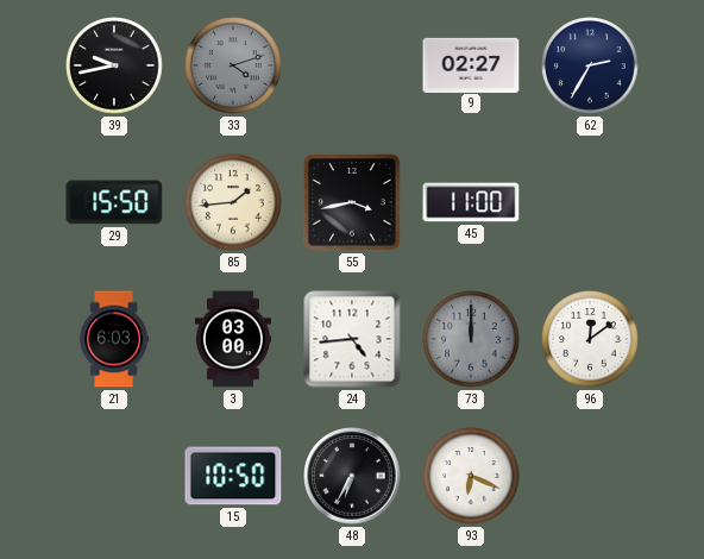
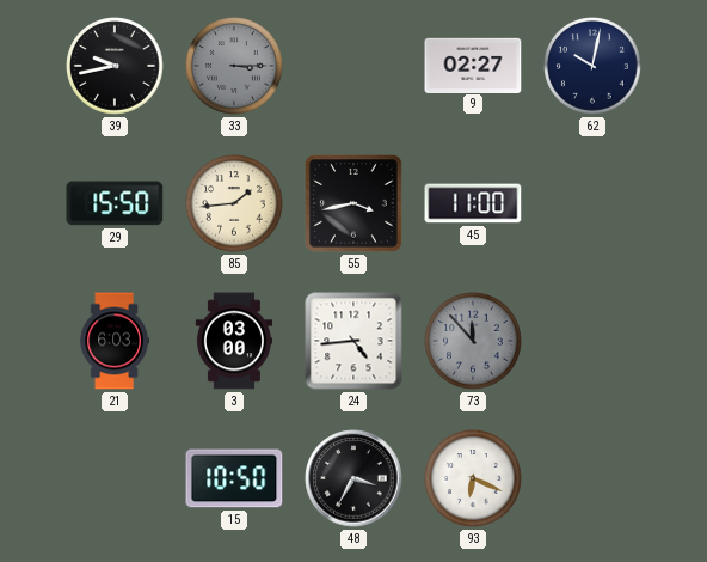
33: 4:12 -> 3:15 (234, 66)
62: 2:35 -> 10:02 (592, 66)
73: 12:00 -> 11:53 (473, 341)
96: 12:09 -> none (590, 339)
48: 6:35 -> 3:35 (353, 478)
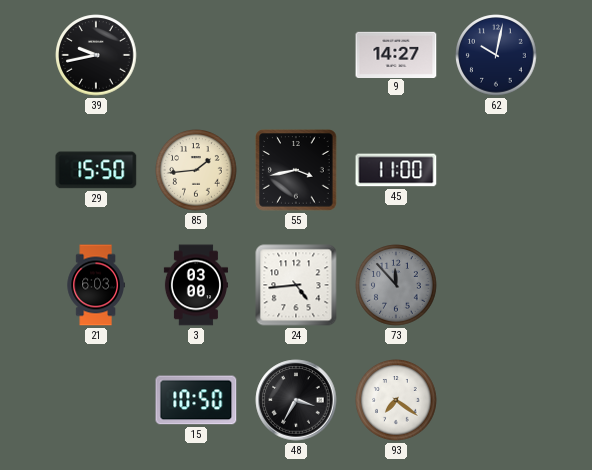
33: 3:15 -> none (234, 66)
9: 02:27 -> 14:27 (396, 54)
93: 6:19 -> 7:21 (396, 400)
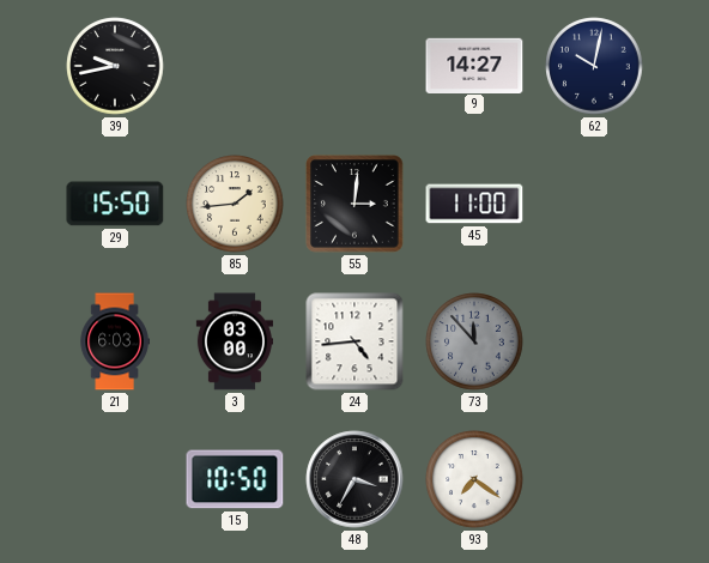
55: 3:43 -> 3:01 (354, 204)
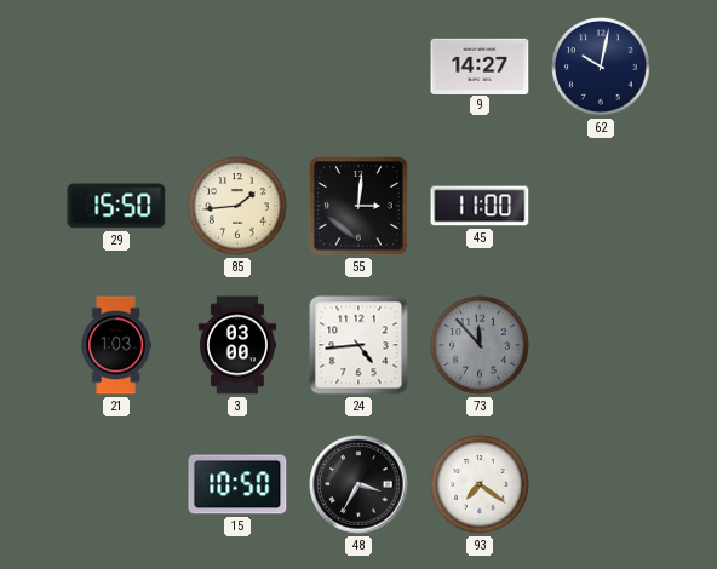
39: 9:43 -> none (115, 66)
21: 6:03 -> 1:03 (116, 345)
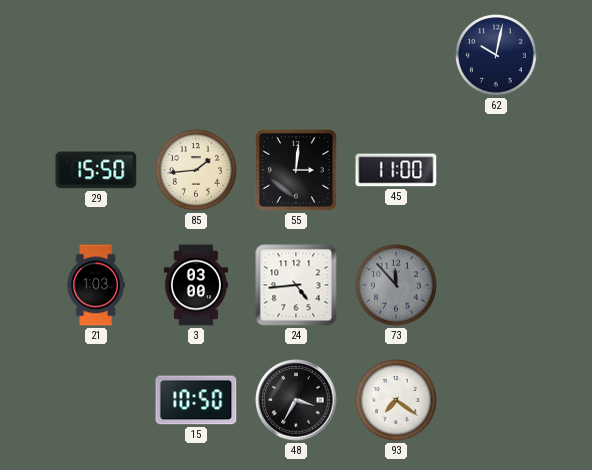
9: 14:27 -> none (480, 65)
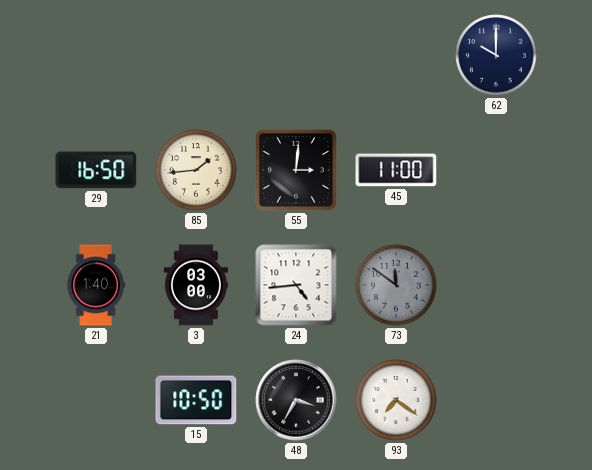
62: 10:02 -> 10:00 (496, 55)
29: 15:50 -> 16:50 (96, 170)
21: 1:03 -> 1:40 (96, 285)
73: 11:53 -> 11:51 (396, 285)
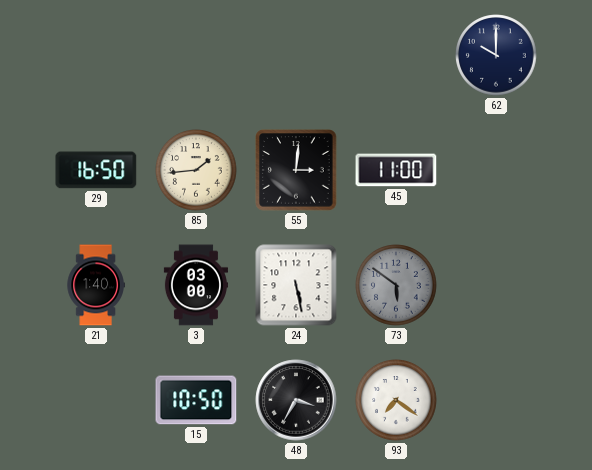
24: 4:44 -> 5:28 (296, 285)
73: 11:51 -> 5:51 (396, 285)
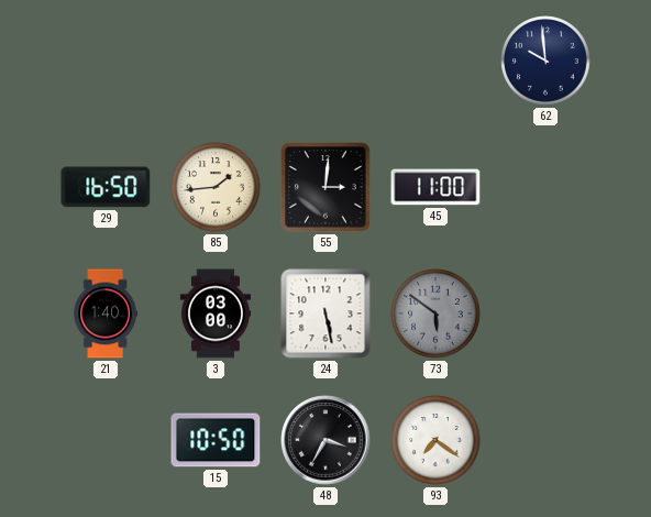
62: 10:00 -> 9:59 (545, 61)
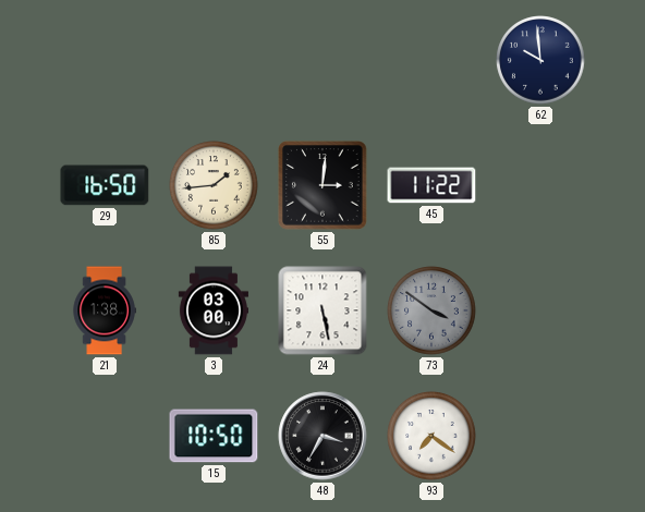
45: 11:00 -> 11:22 (431, 185)
21: 1:40 -> 1:38 (105, 310)
73: 5:51 -> 3:51 (431, 310)
